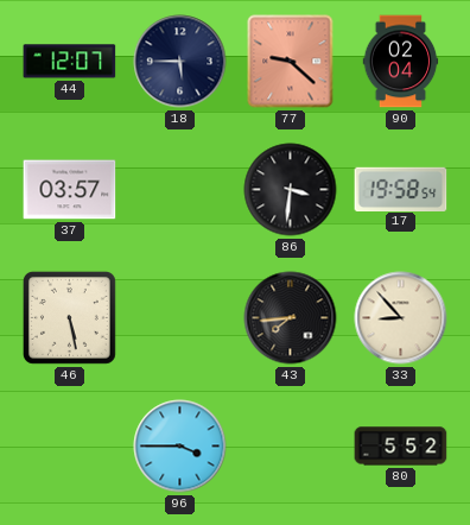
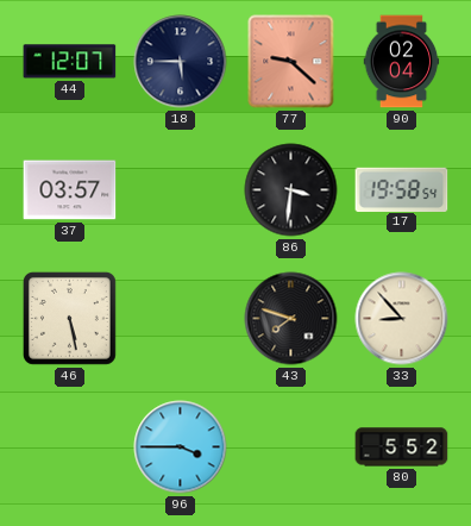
43: 7:44 -> 7:48 (291, 319)
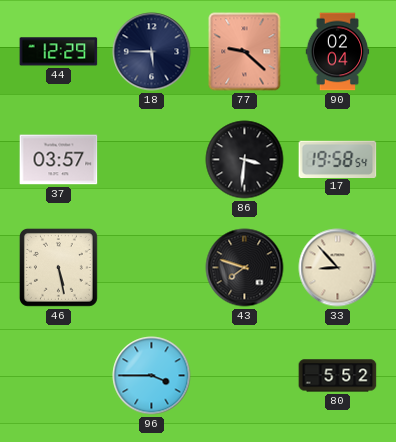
44: 12:07 -> 12:29 (59, 52)
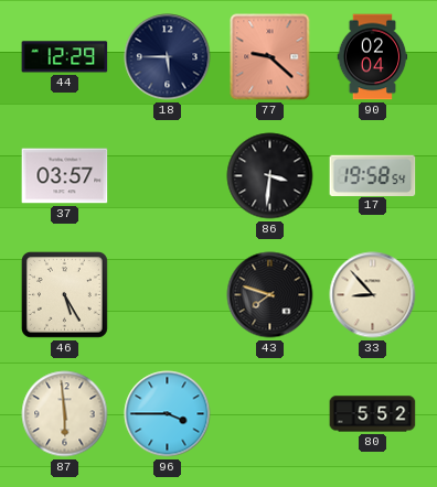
46: 5:28 -> 5:25 (64, 294)
87: none -> 5:59 (65, 414)
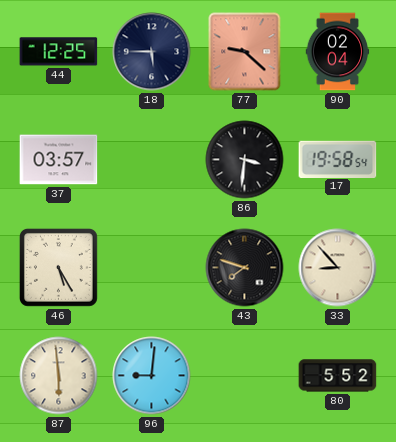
44: 12:29 -> 12:25 (59, 52)
96: 3:45 -> 9:01 (152, 376)
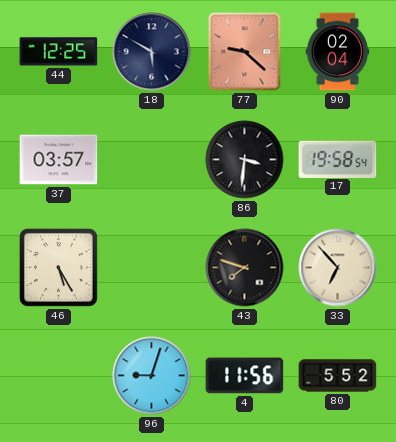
18: 5:45 -> 5:50 (152, 52)
33: 8:53 -> 6:53 (338, 268)
87: 5:59 -> none (59, 376)
96: 9:01 -> 9:03 (152, 376)
4: none -> 11:56 (245, 376)
